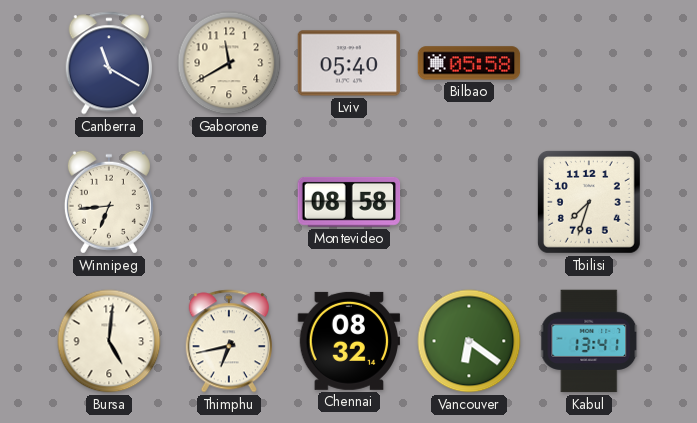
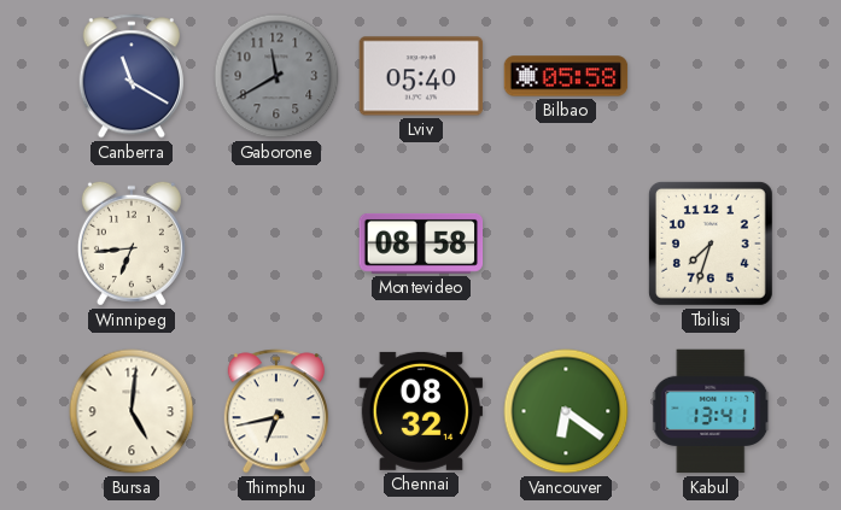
Gaborone dial: cream -> grey (276, 76)
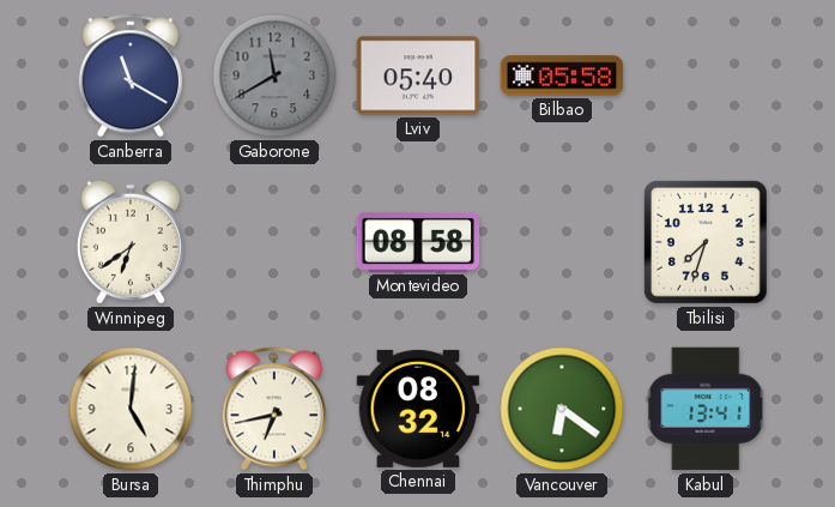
Winnipeg: 6:44 -> 6:39 (131, 242)
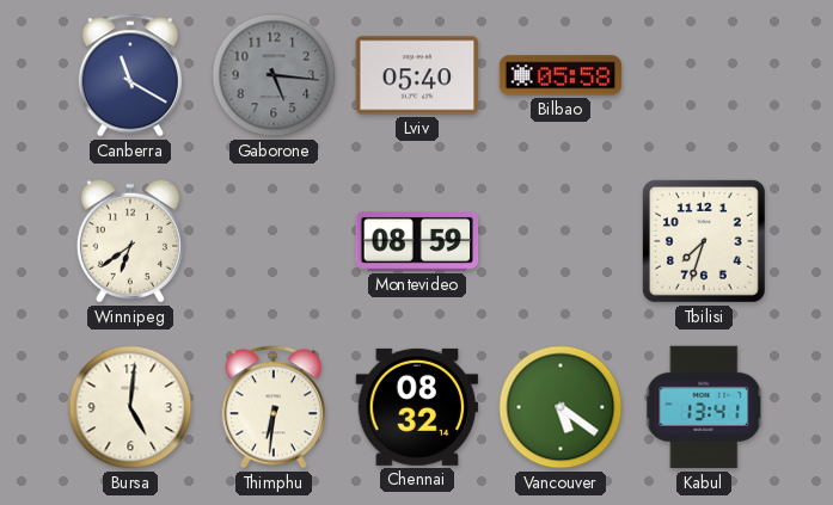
Gaborone: 11:40 -> 5:16 (274, 75)
Montevideo: 08:58 -> 08:59 (417, 241)
Thimphu: 6:43 -> 6:31 (274, 407)
Vancouver: 6:21 -> 5:21 (561, 407)
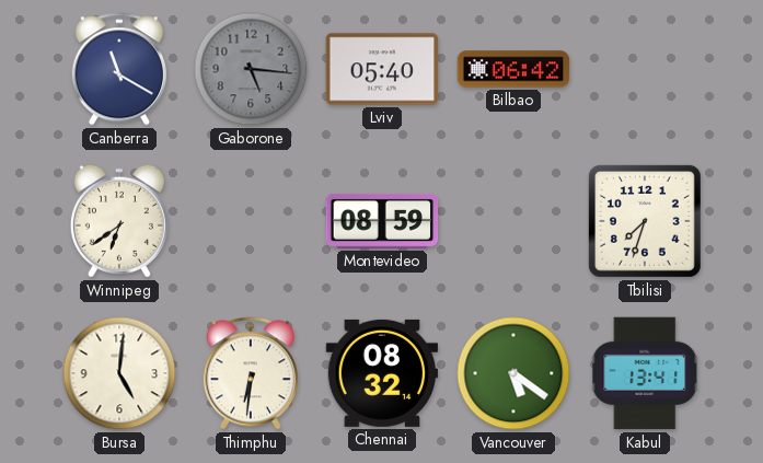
Bilbao: 05:58 -> 06:42 (513, 69)
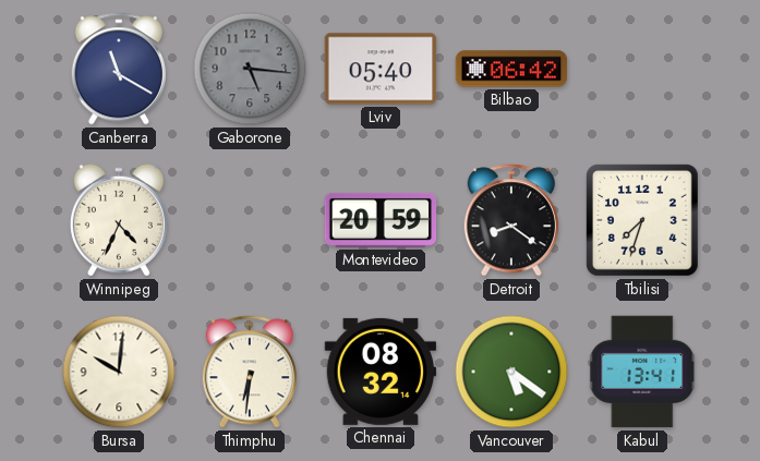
Winnipeg: 6:39 -> 4:34 (119, 220)
Montevideo: 08:59 -> 20:59 (381, 220)
Detroit: none -> 8:21 (511, 220)
Bursa: 5:01 -> 10:01 (119, 372)
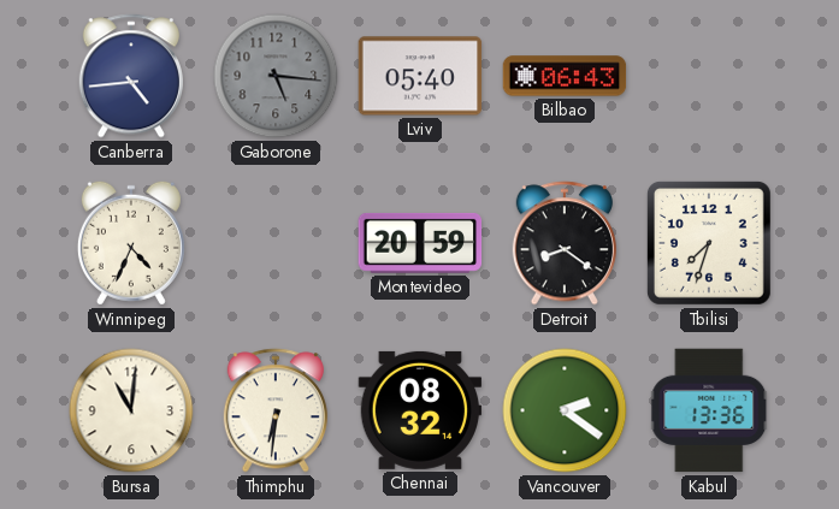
Canberra: 11:20 -> 4:44 (131, 76)
Bilbao: 06:42 -> 06:43 (565, 76)
Bursa: 10:01 -> 11:01 (131, 410)
Vancouver: 5:21 -> 2:21 (565, 410)
Kabul: 13:41 -> 13:36 (710, 410)
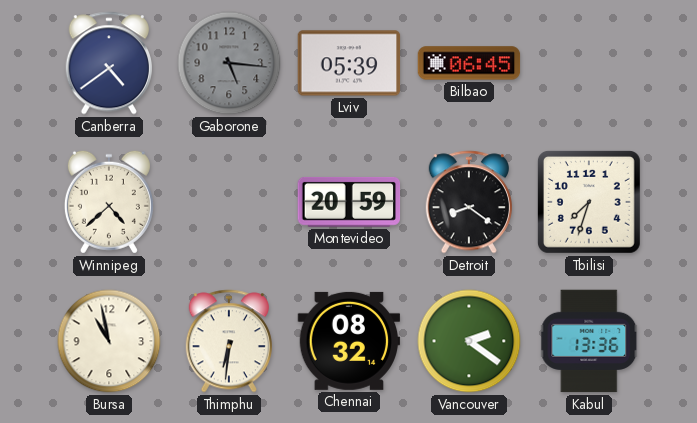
Canberra: 4:44 -> 4:39 (109, 63)
Lviv: 05:40 -> 05:39 (349, 63)
Bilbao: 06:43 -> 06:45 (469, 63)
Winnipeg: 4:34 -> 4:38 (109, 202)
Bursa: 11:01 -> 10:58 (109, 341)
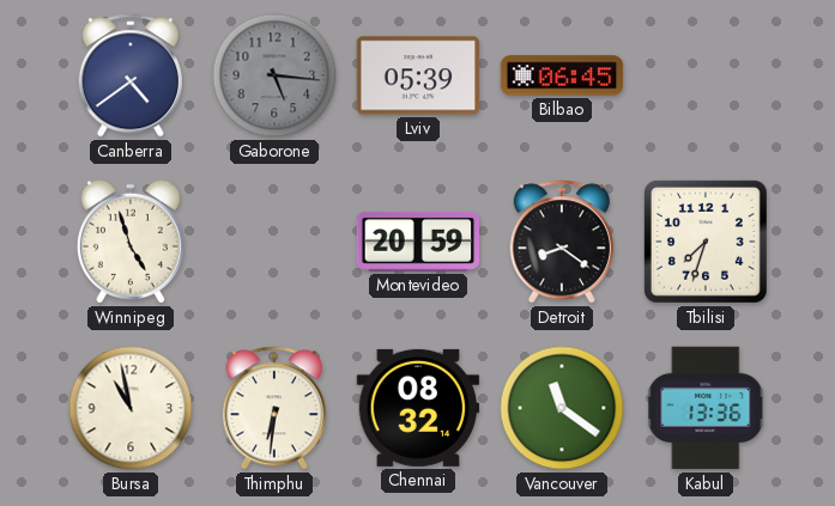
Winnipeg: 4:38 -> 4:57 (131, 242)
Vancouver: 2:21 -> 11:21 (562, 408)
